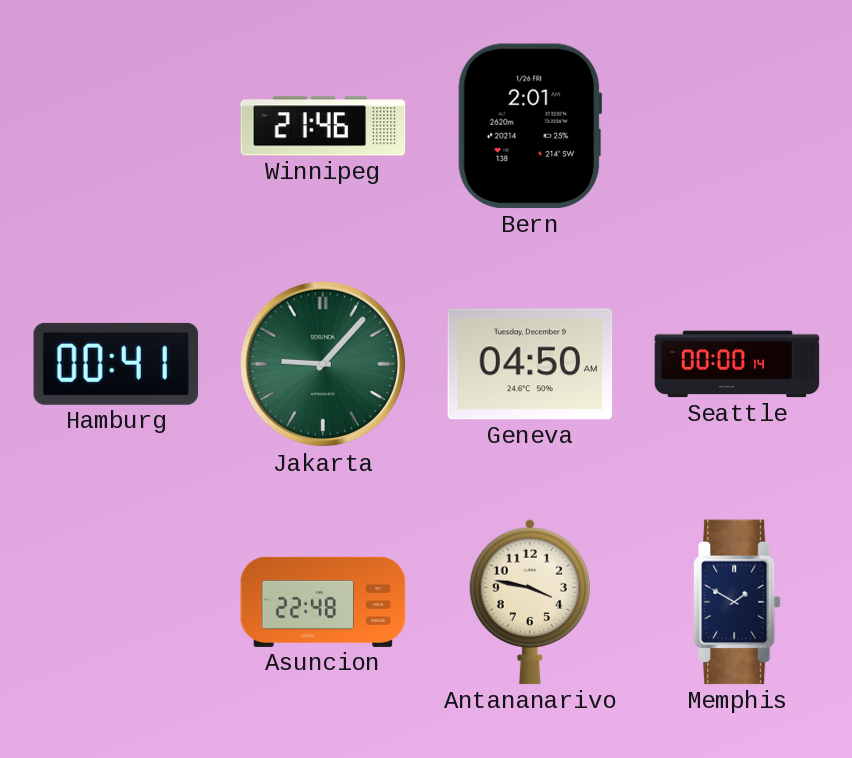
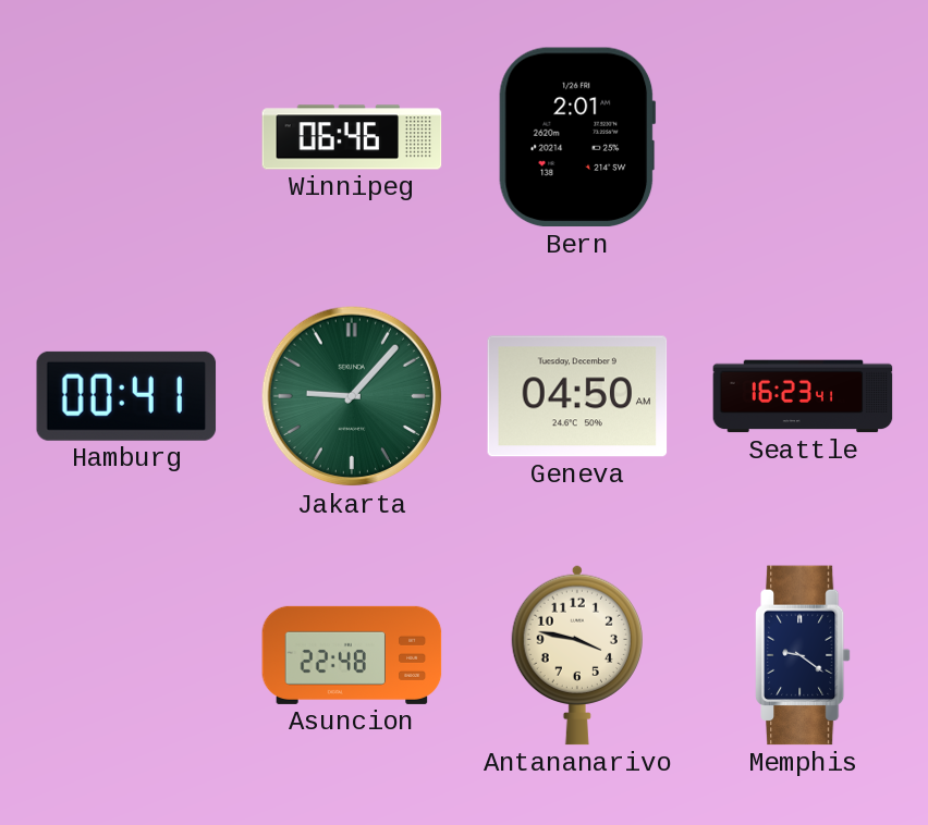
Winnipeg: 21:46 -> 06:46 (352, 137)
Seattle: 00:00 -> 16:23 (803, 396)
Memphis: 1:50 -> 9:21 (803, 655)
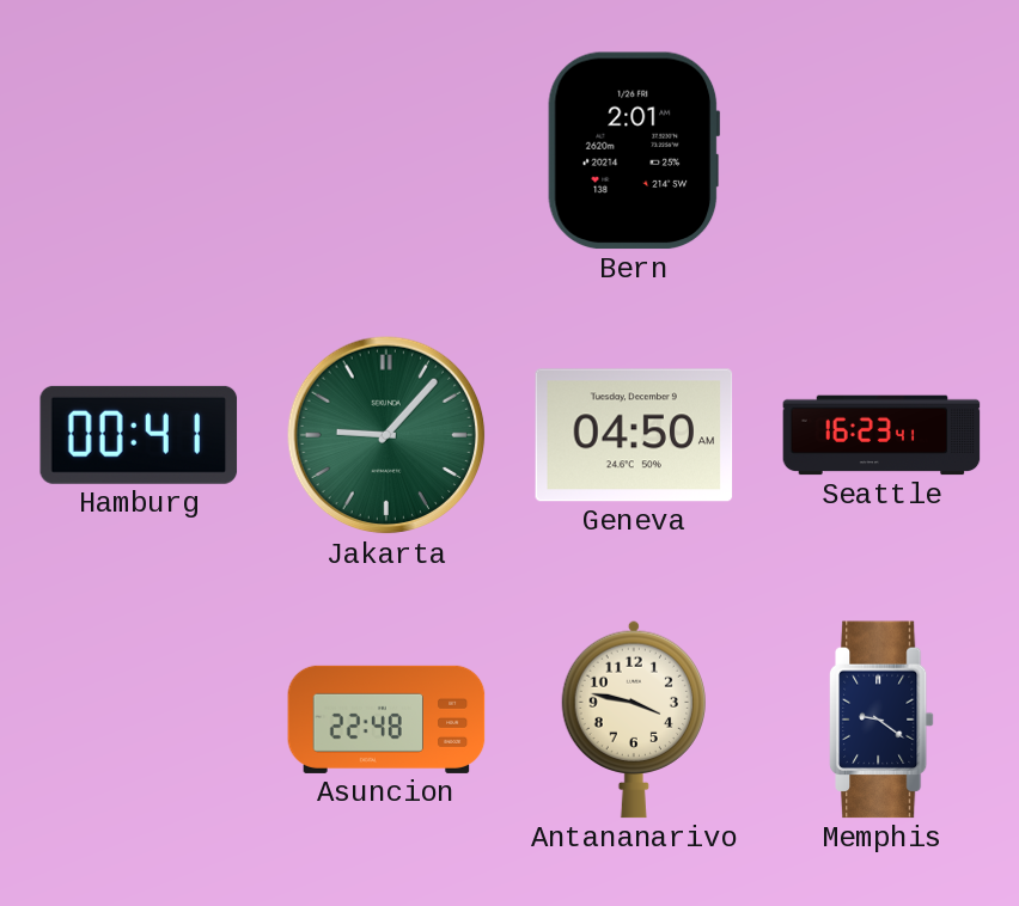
Winnipeg: 06:46 -> none (352, 137)
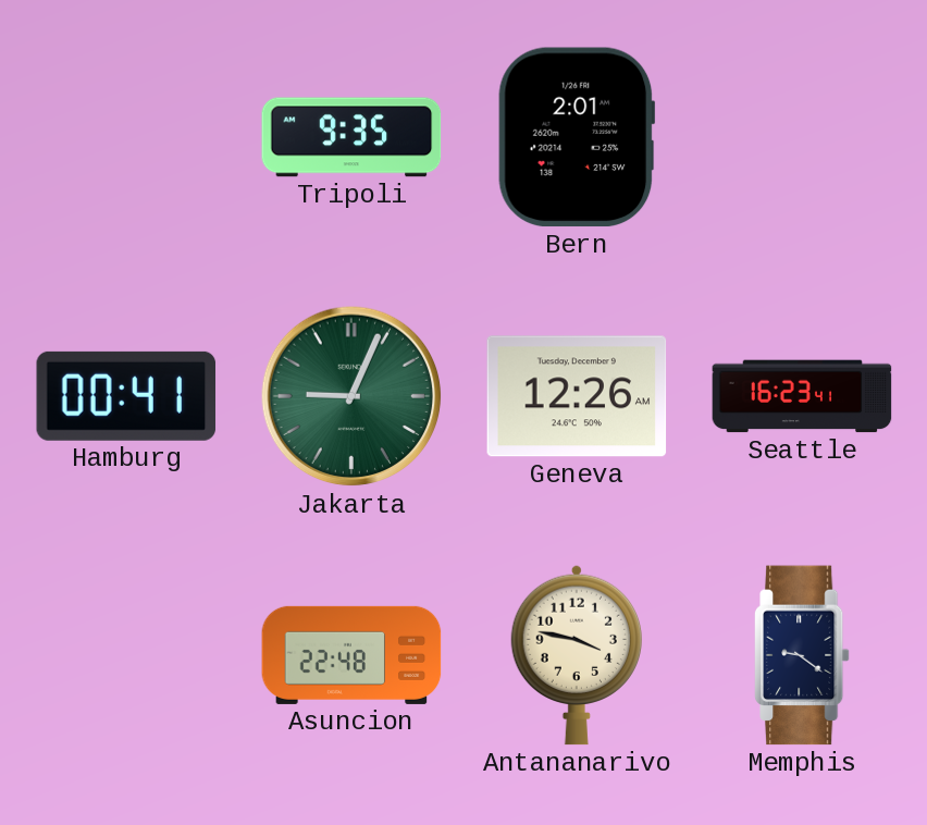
Tripoli: none -> 9:35 (351, 137)
Jakarta: 9:07 -> 9:04 (351, 396)
Geneva: 04:50 -> 12:26 (577, 396)
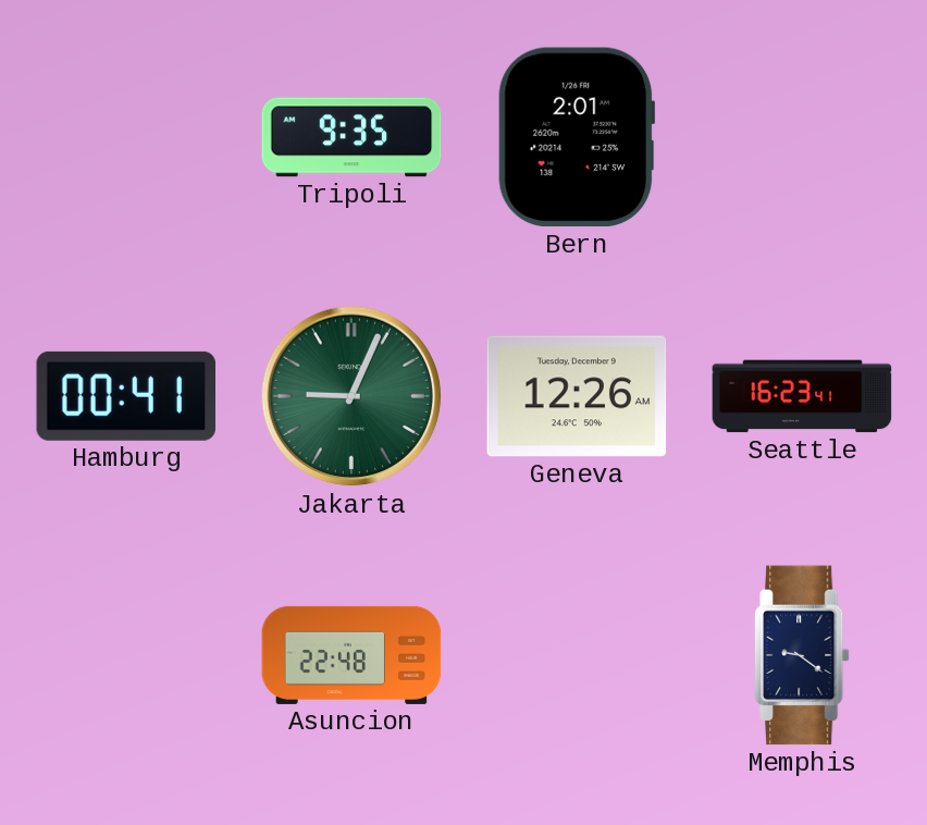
Antananarivo: 3:47 -> none (576, 655)
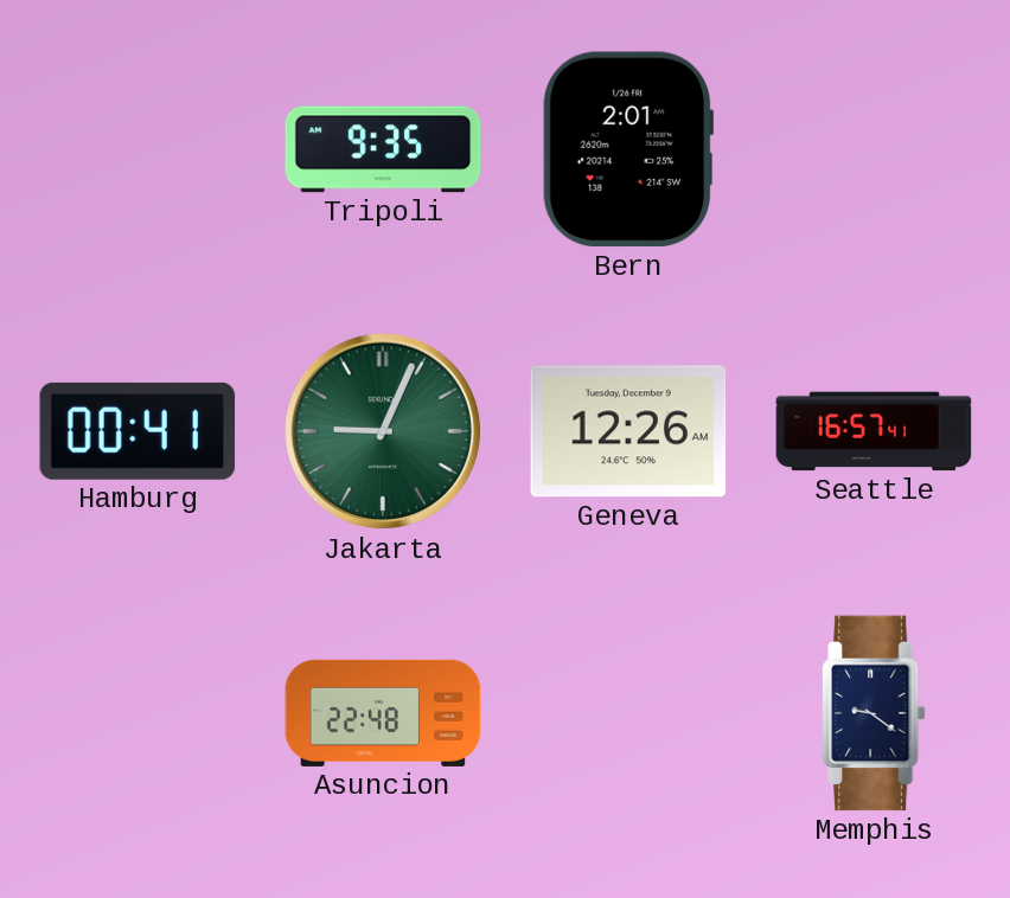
Seattle: 16:23 -> 16:57 (874, 431)
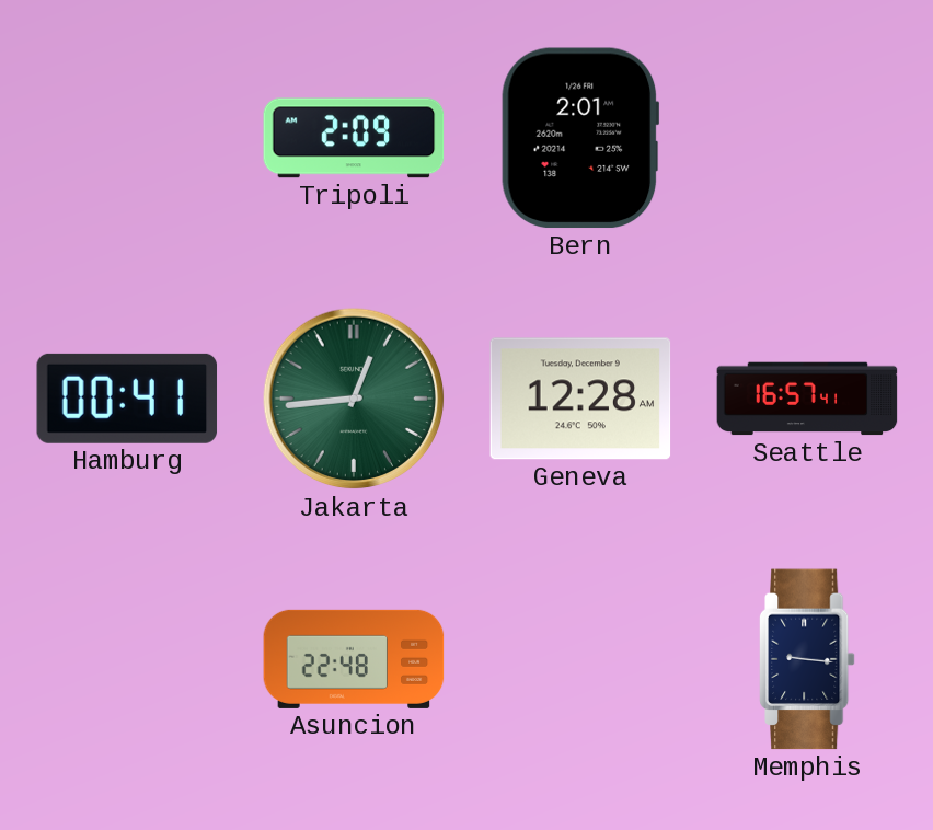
Tripoli: 9:35 -> 2:09 (354, 138)
Jakarta: 9:04 -> 12:44 (354, 399)
Geneva: 12:26 -> 12:28 (580, 399)
Memphis: 9:21 -> 9:16 (807, 659)
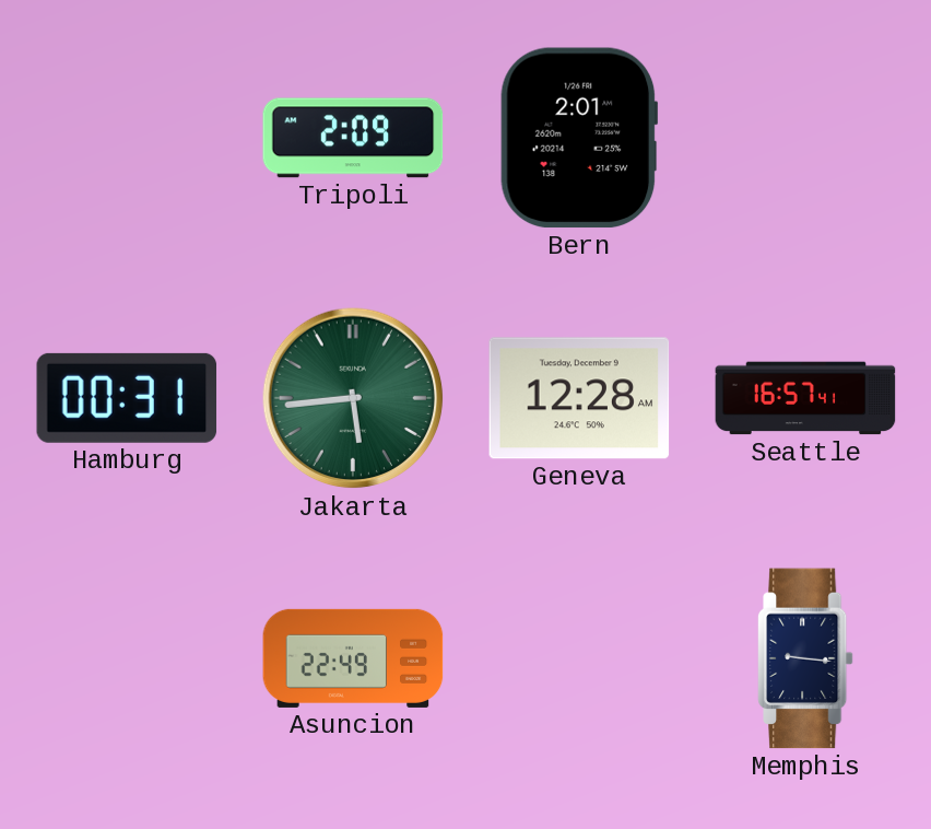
Hamburg: 00:41 -> 00:31 (127, 398)
Jakarta: 12:44 -> 5:44 (353, 398)
Asuncion: 22:48 -> 22:49 (353, 658)
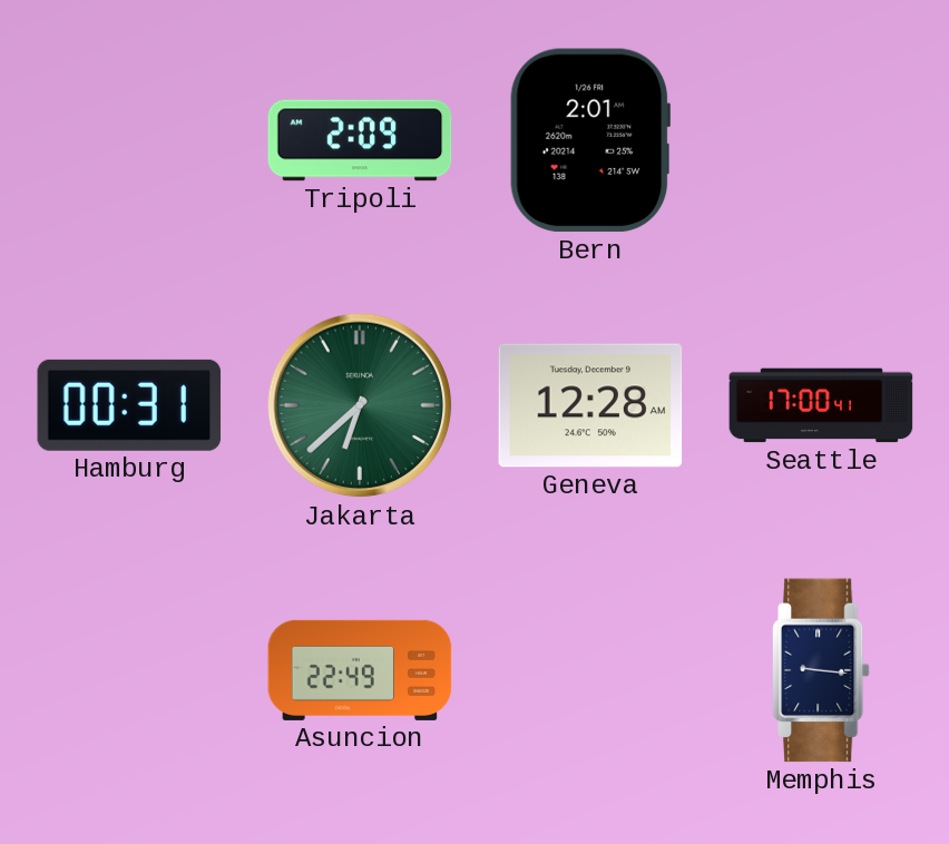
Jakarta: 5:44 -> 6:38 (360, 405)
Seattle: 16:57 -> 17:00 (821, 405)
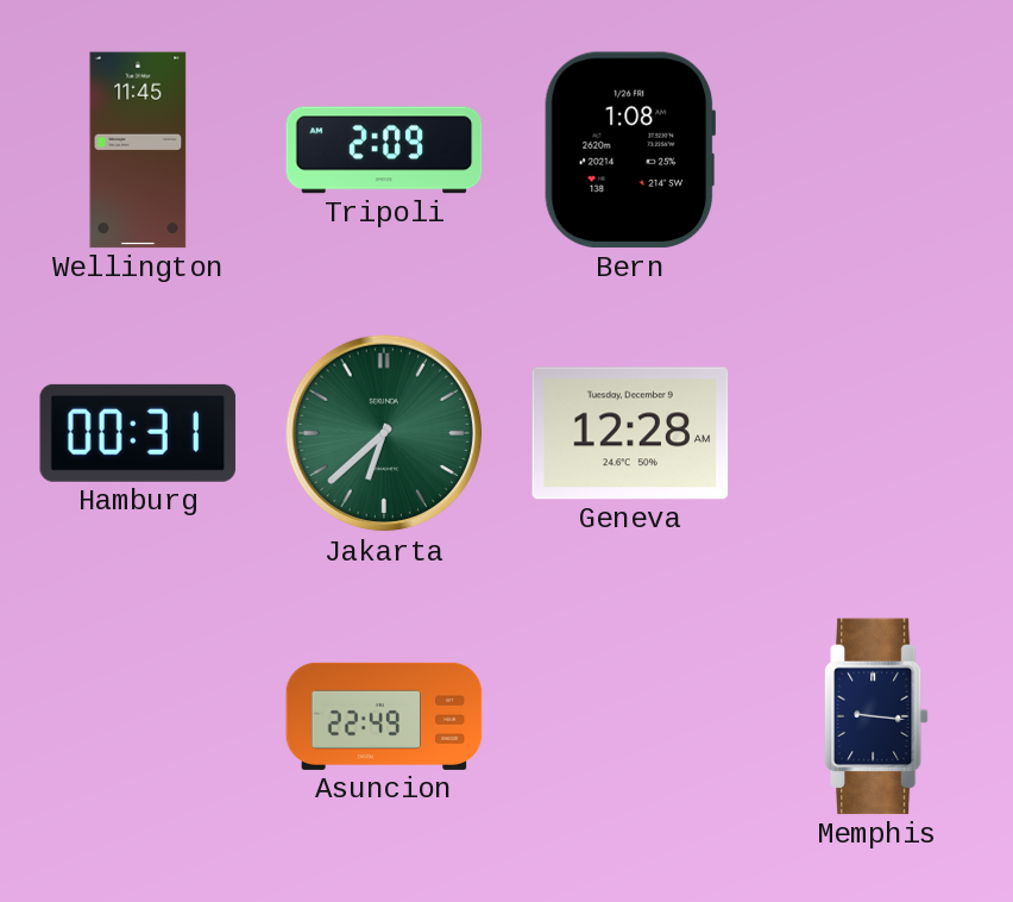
Wellington: none -> 11:45 (138, 150)
Bern: 2:01 -> 1:08 (630, 150)
Seattle: 17:00 -> none (821, 405)
